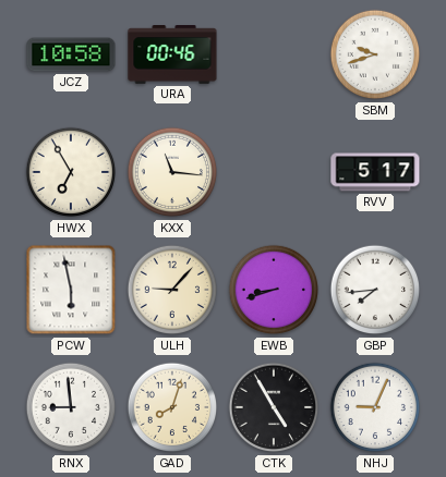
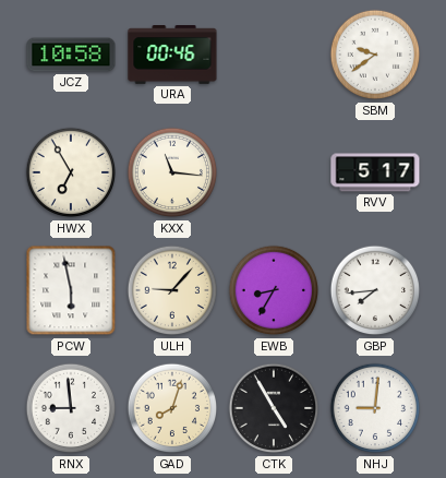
SBM: 9:42 -> 9:39 (375, 55)
EWB: 8:42 -> 8:35 (274, 290)
NHJ: 9:04 -> 9:01 (375, 408)
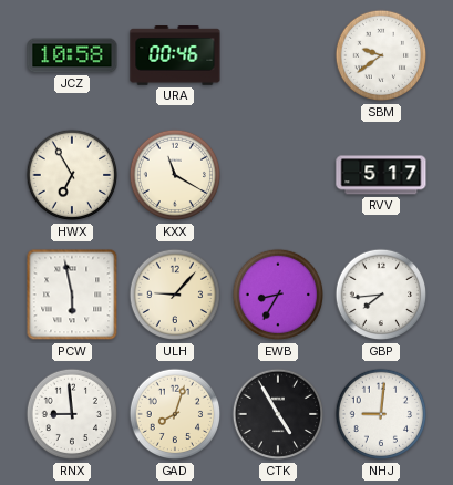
KXX: 11:16 -> 11:20 (175, 175)
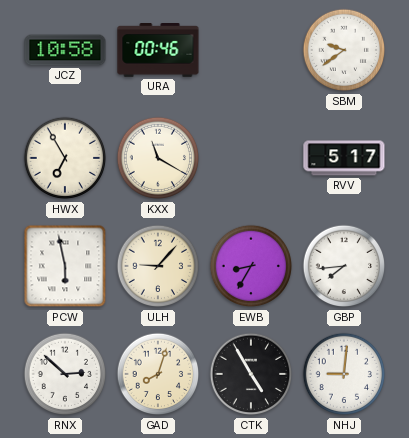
RNX: 8:59 -> 2:52 (65, 374)
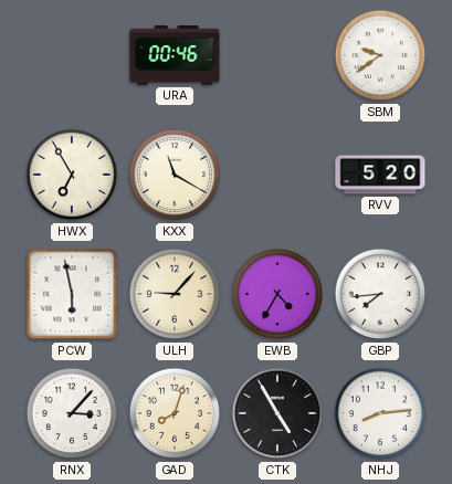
JCZ: 10:58 -> none (65, 50)
RVV: 5:17 -> 5:20 (380, 175)
EWB: 8:35 -> 4:35 (277, 294)
RNX: 2:52 -> 3:07 (72, 413)
NHJ: 9:01 -> 8:14 (380, 413)
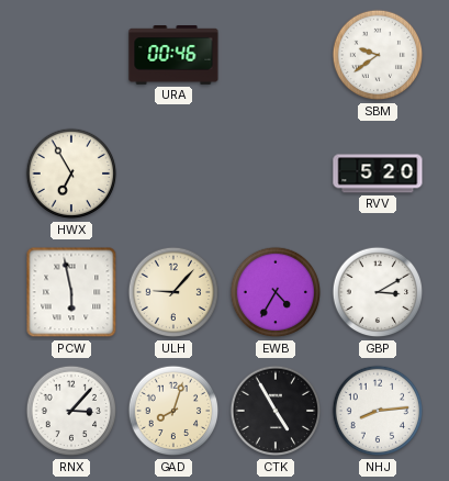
KXX: 11:20 -> none (175, 175)
GBP: 7:44 -> 3:10 (378, 292)
